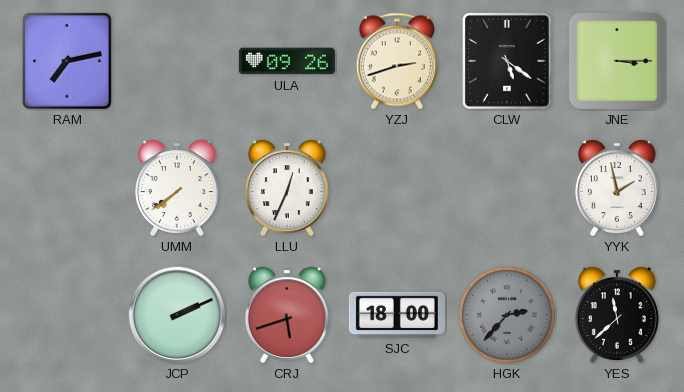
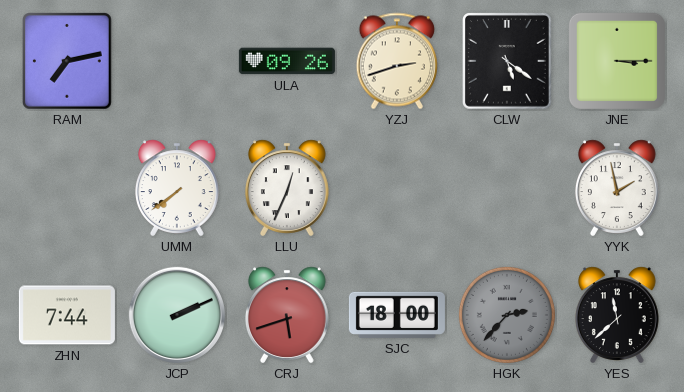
ZHN: none -> 7:44 (67, 315)
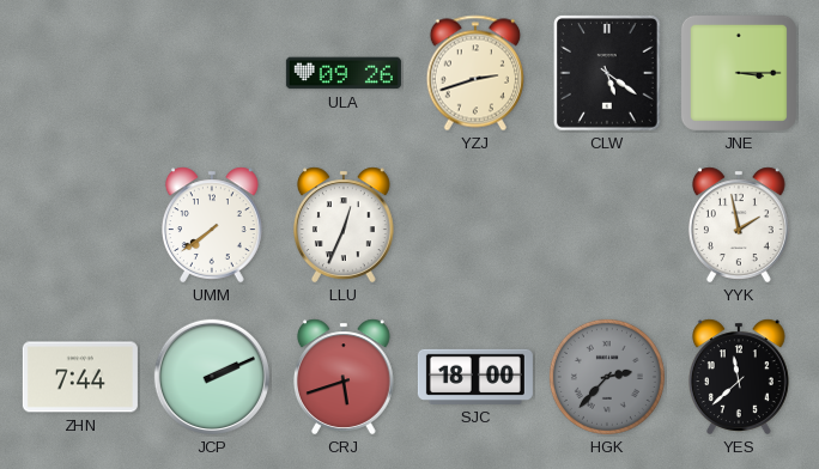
RAM: 7:13 -> none (68, 62)
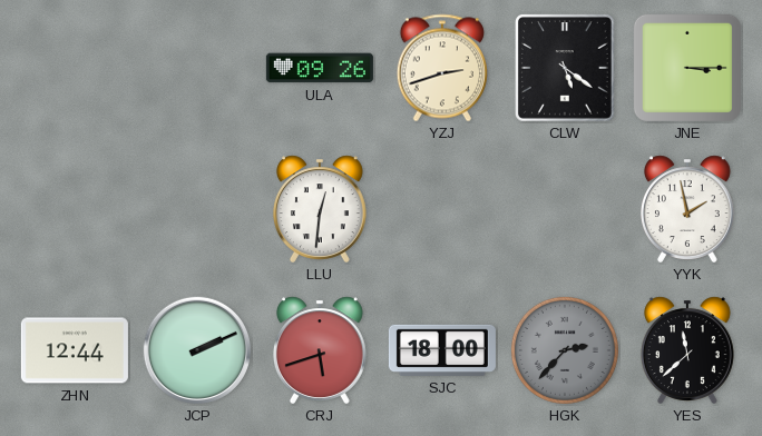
UMM: 7:39 -> none (212, 225)
LLU: 12:34 -> 12:31 (320, 209)
ZHN: 7:44 -> 12:44 (75, 350)
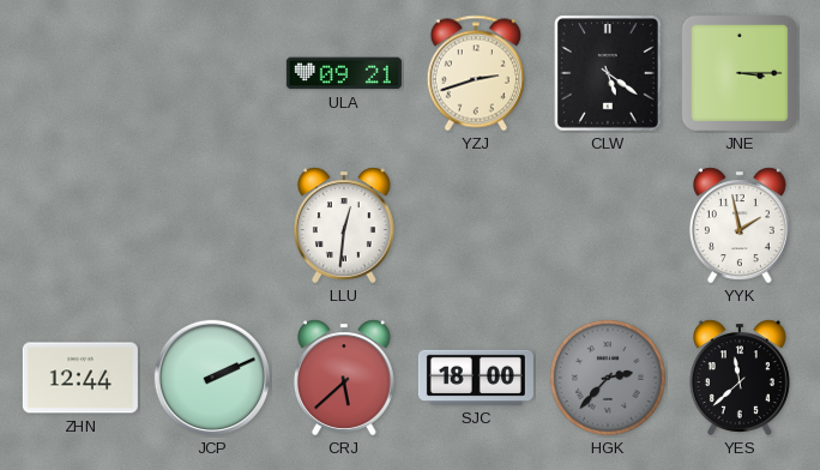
ULA: 09:26 -> 09:21 (344, 73)
CRJ: 5:42 -> 5:38 (344, 378)
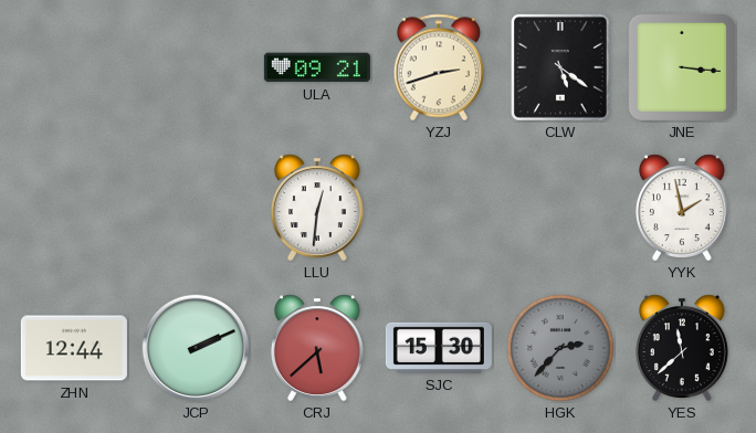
JNE: 3:15 -> 3:16 (682, 67)
SJC: 18:00 -> 15:30 (439, 348)
